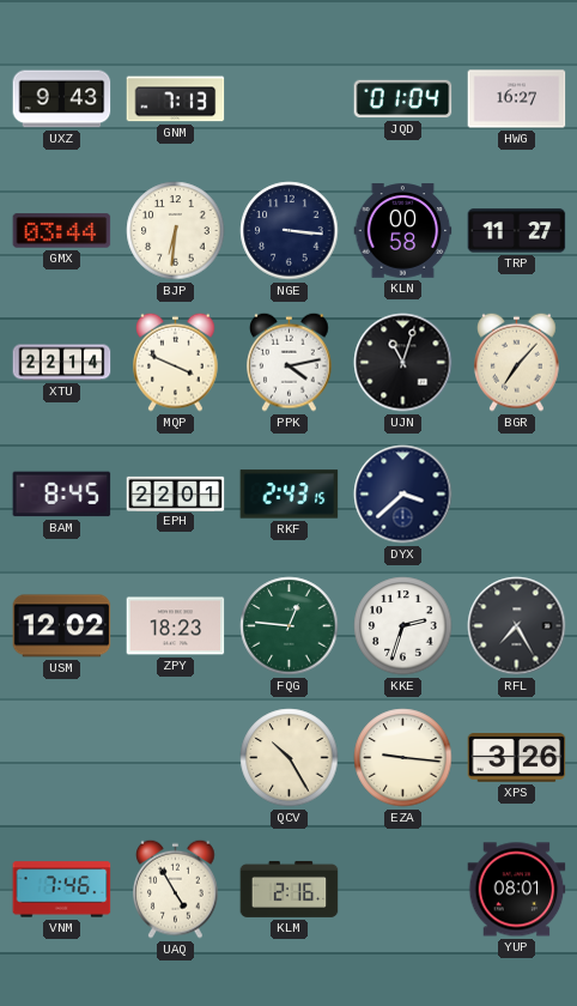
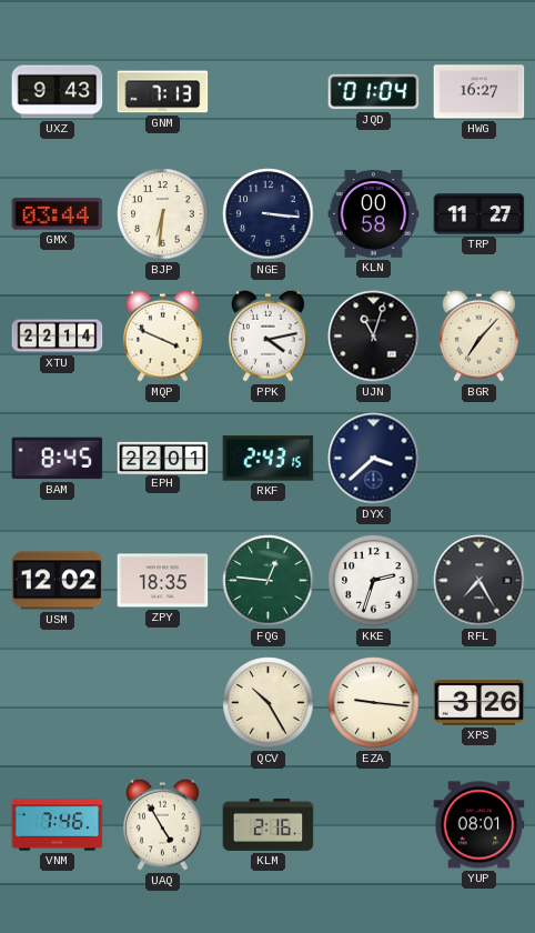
ZPY: 18:23 -> 18:35 (163, 581)
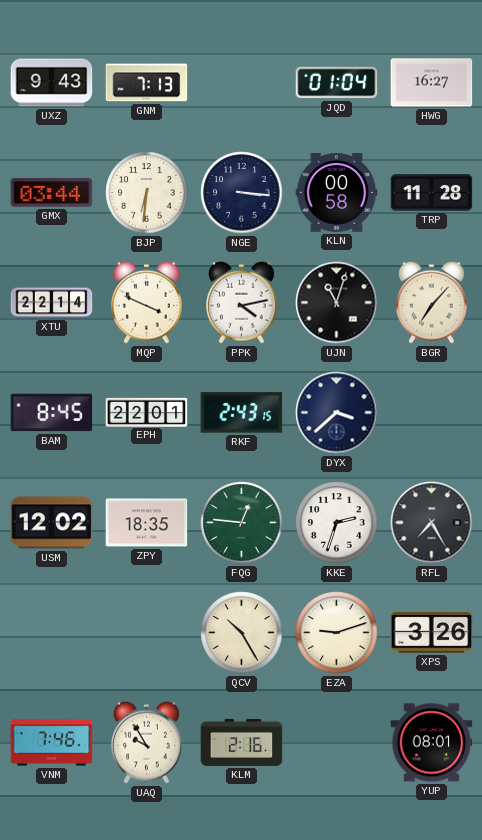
TRP: 11:27 -> 11:28 (432, 193)
EZA: 9:16 -> 9:12 (337, 633)
UAQ: 4:55 -> 9:55 (147, 742)
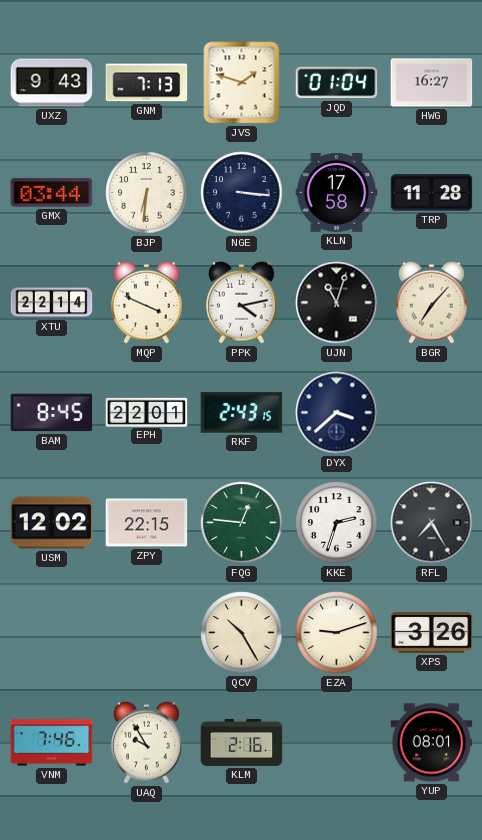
JVS: none -> 1:48 (242, 83)
KLN: 00:58 -> 17:58 (337, 193)
ZPY: 18:35 -> 22:15 (147, 523)
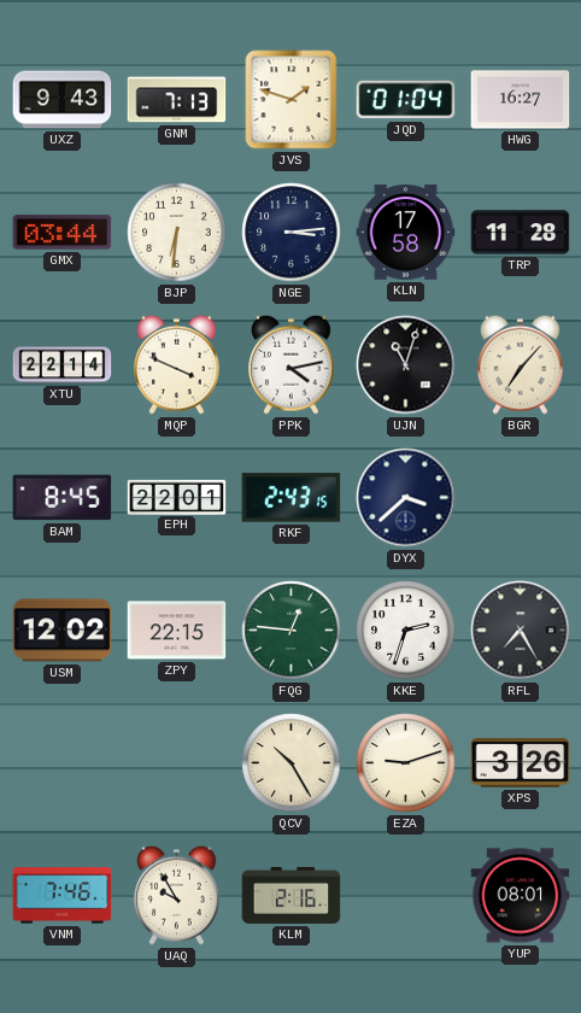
NGE: 3:16 -> 3:14 (292, 233)
